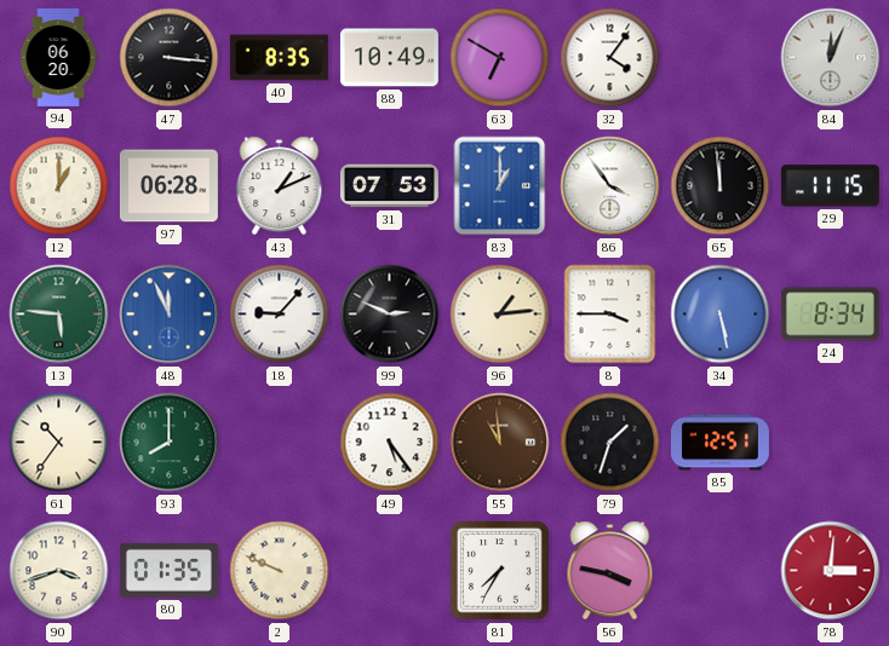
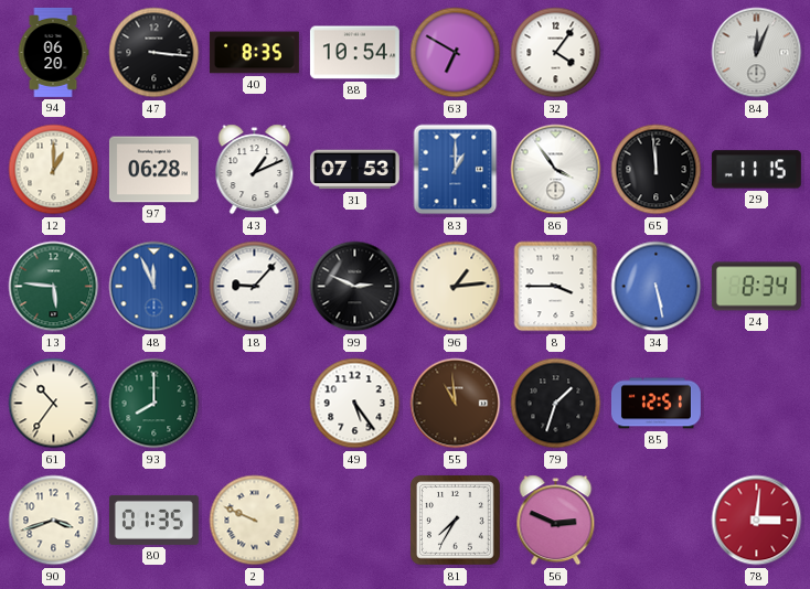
88: 10:49 -> 10:54 (354, 53)
56: 3:47 -> 2:49 (556, 521)
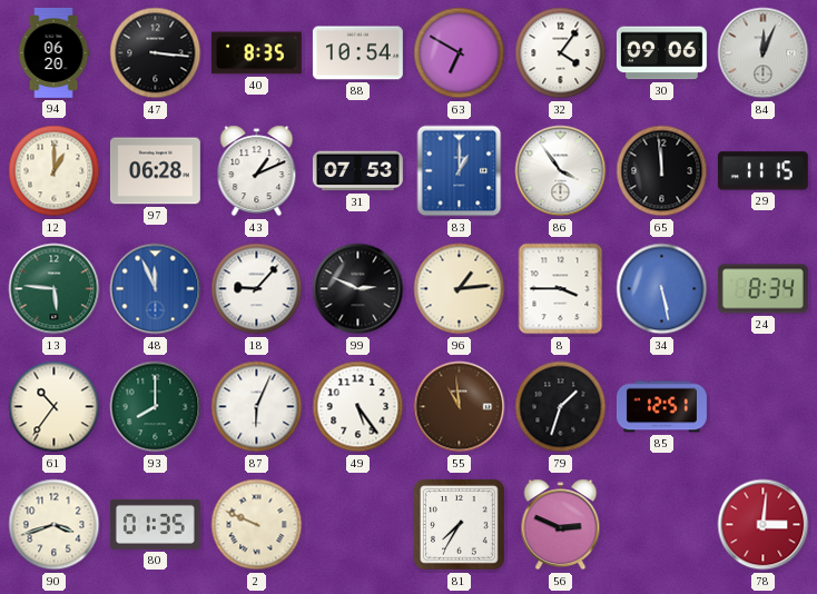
30: none -> 09:06 (661, 53)
87: none -> 6:04 (257, 407)
